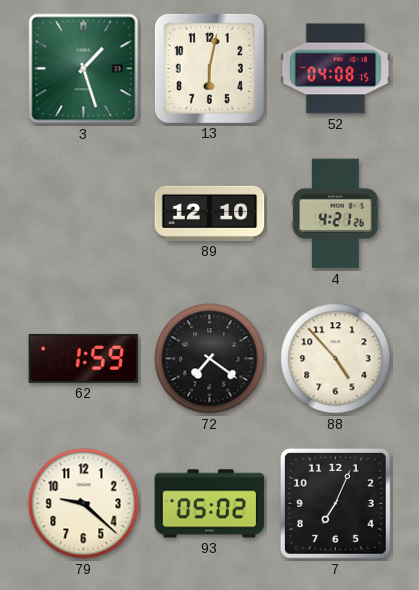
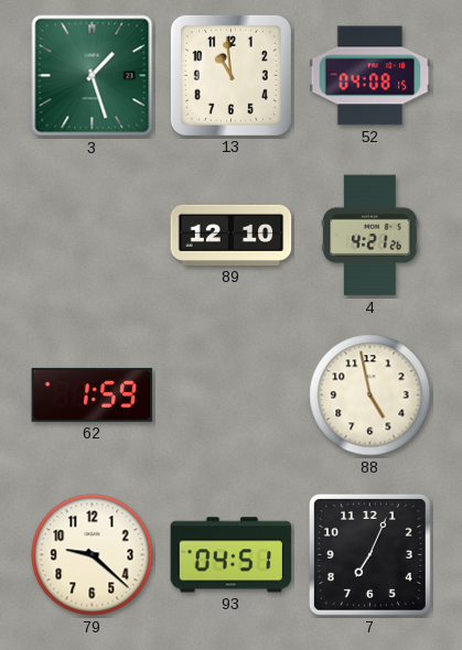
13: 6:02 -> 10:59 (230, 75)
72: 7:21 -> none (210, 359)
88: 4:53 -> 4:58 (370, 396)
93: 05:02 -> 04:51 (232, 555)
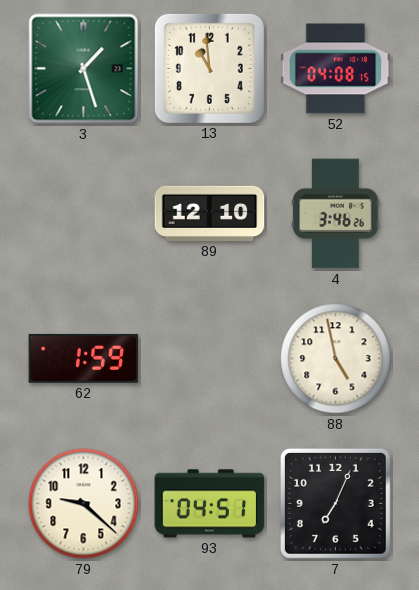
4: 4:21 -> 3:46 (336, 214)
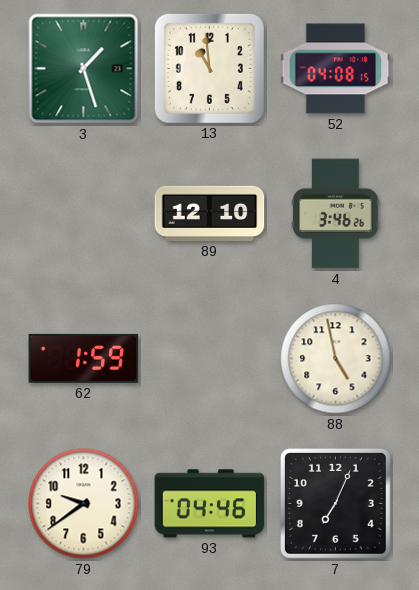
79: 9:22 -> 9:39 (84, 504)
93: 04:51 -> 04:46 (210, 504)
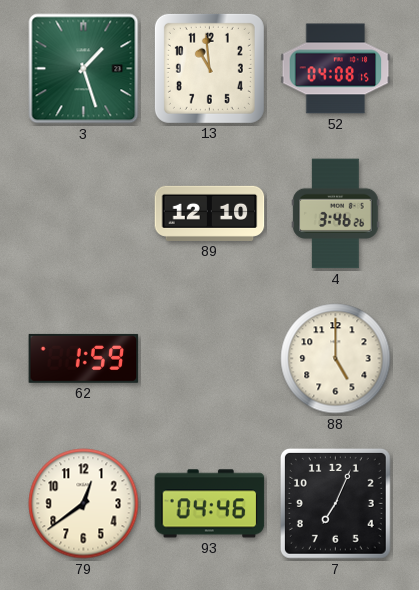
88: 4:58 -> 5:00 (336, 359)
79: 9:39 -> 12:39 (84, 504)
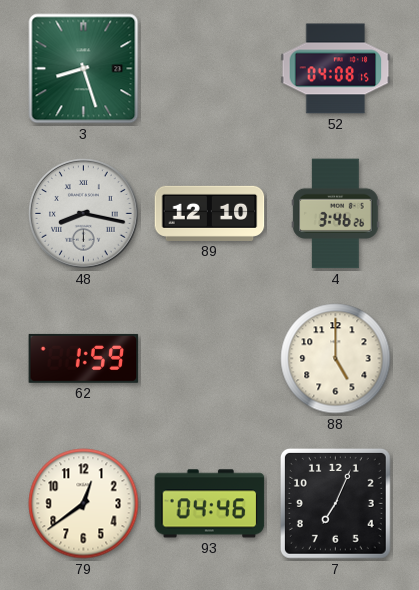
3: 1:27 -> 8:27 (84, 69)
13: 10:59 -> none (209, 68)
48: none -> 8:17 (84, 214)
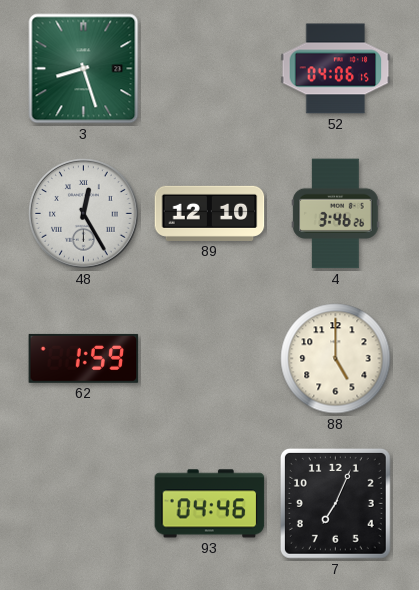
52: 04:08 -> 04:06 (336, 69)
48: 8:17 -> 12:25 (84, 214)
79: 12:39 -> none (84, 504)
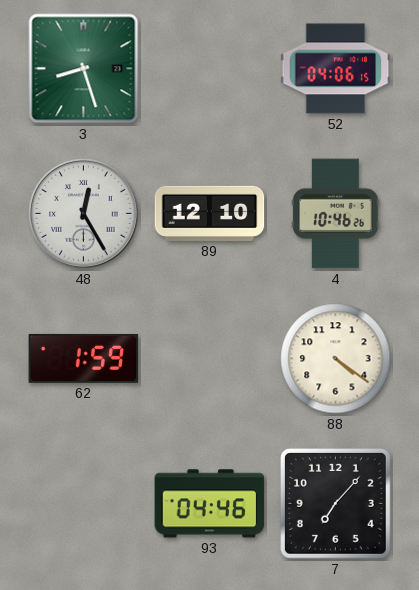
4: 3:46 -> 10:46 (336, 214)
88: 5:00 -> 4:21 (336, 359)
7: 7:04 -> 7:07 (335, 503)
